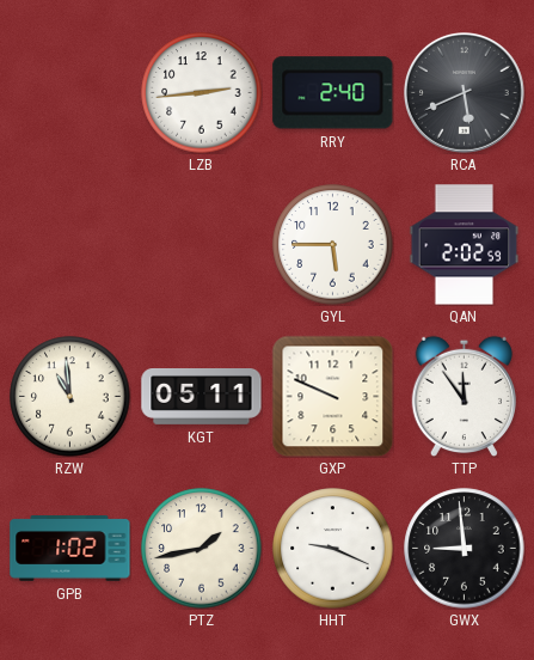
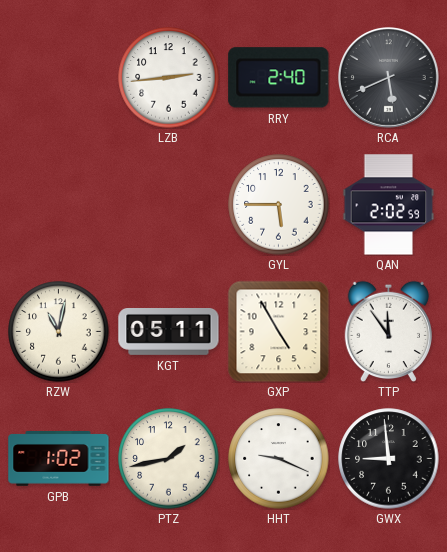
RZW: 10:59 -> 11:02 (59, 332)
GXP: 9:49 -> 4:55 (278, 331)
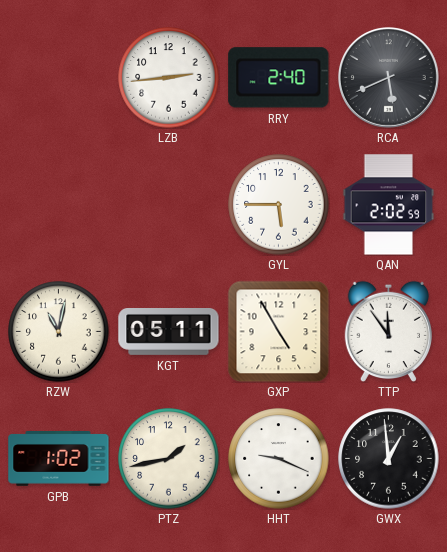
GWX: 8:59 -> 12:59 (389, 459)
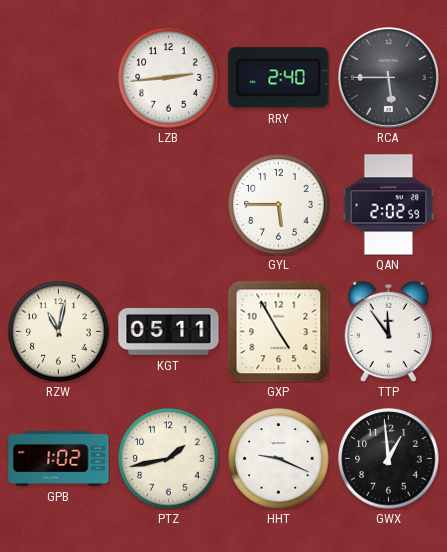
RCA: 5:41 -> 5:45 (389, 78)
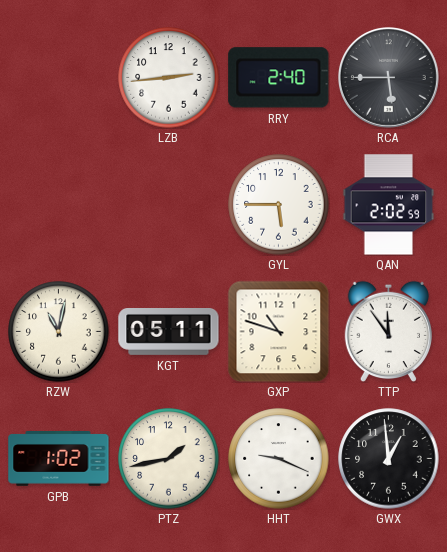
GXP: 4:55 -> 10:48 (278, 331)
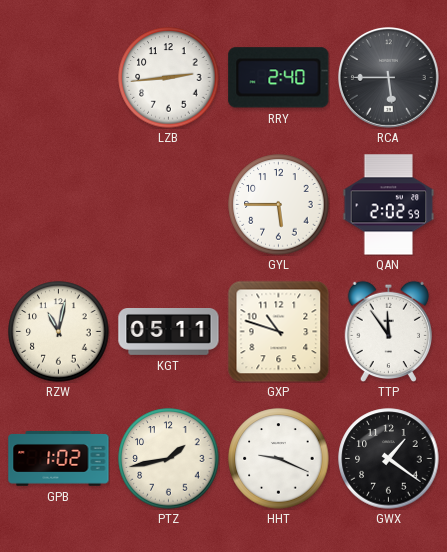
GWX: 12:59 -> 1:21 (389, 459)
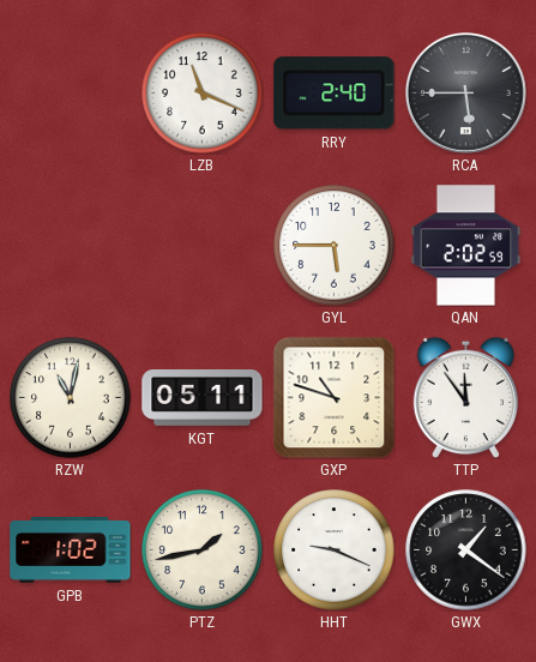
LZB: 2:44 -> 11:19 (203, 94)
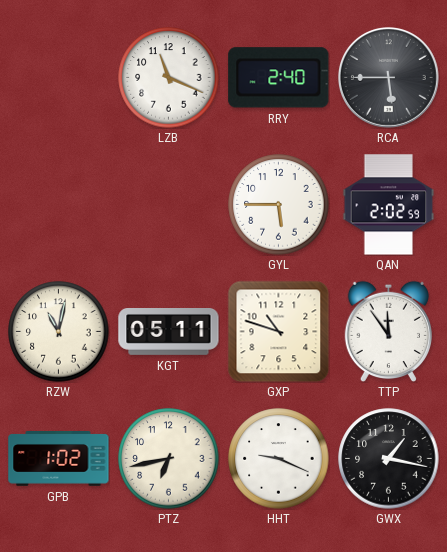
PTZ: 1:43 -> 6:43 (169, 459)
GWX: 1:21 -> 1:17 (389, 459)
